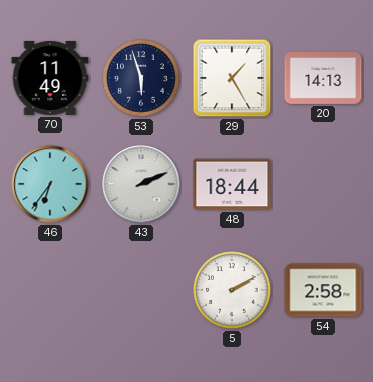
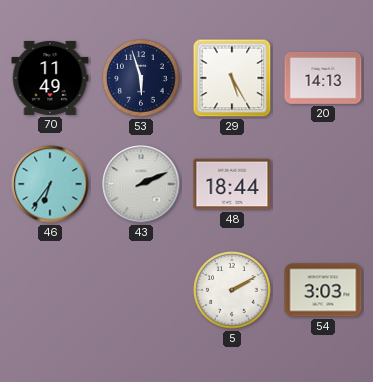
29: 1:25 -> 5:25 (232, 78)
54: 2:58 -> 3:03 (323, 290)
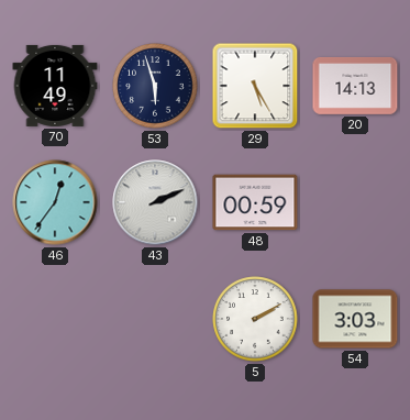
46: 6:36 -> 12:36 (55, 202)
48: 18:44 -> 00:59 (255, 202)
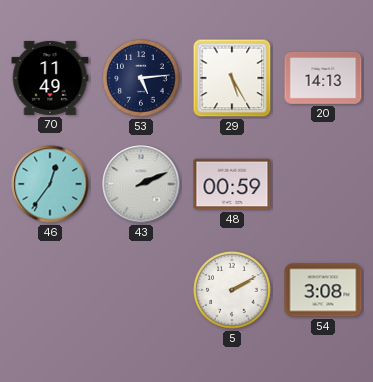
53: 5:57 -> 5:14 (141, 78)
54: 3:03 -> 3:08 (323, 290)
